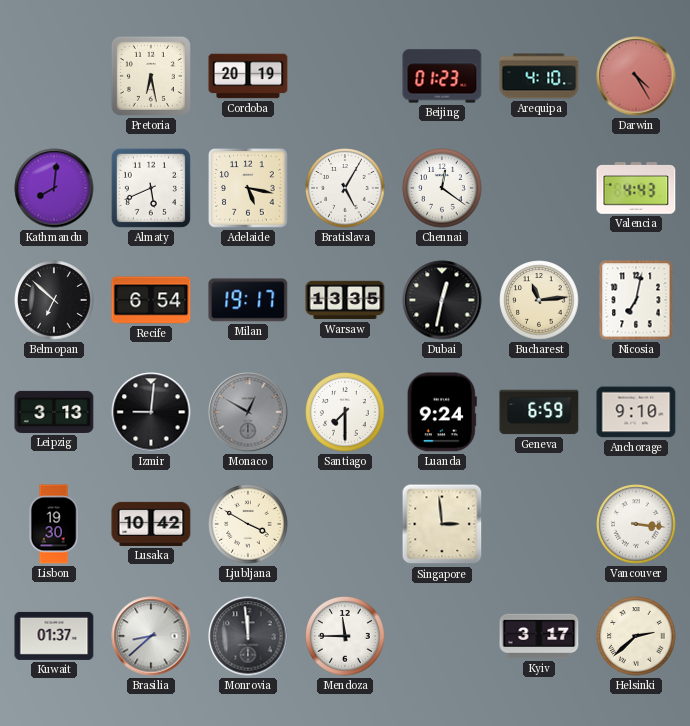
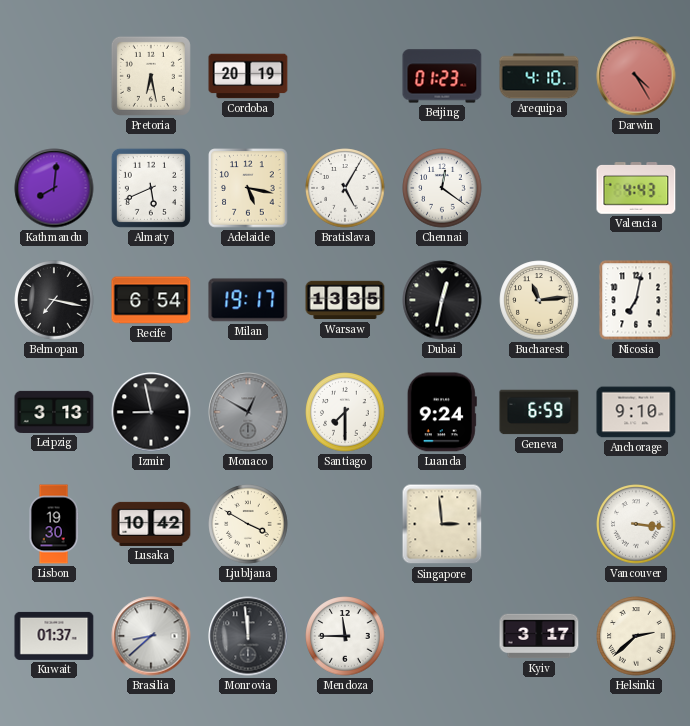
Belmopan: 6:52 -> 7:17 (54, 300)
Izmir: 9:01 -> 8:58 (151, 412)
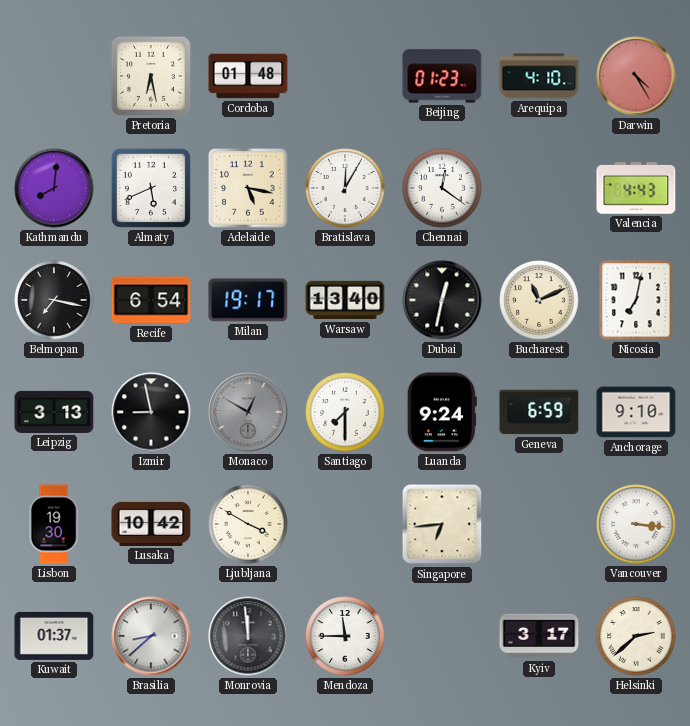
Cordoba: 20:19 -> 01:48 (248, 76)
Bratislava: 5:05 -> 12:05 (345, 188)
Warsaw: 13:35 -> 13:40 (345, 300)
Bucharest: 11:14 -> 11:11 (539, 300)
Singapore: 2:59 -> 6:44 (442, 524)
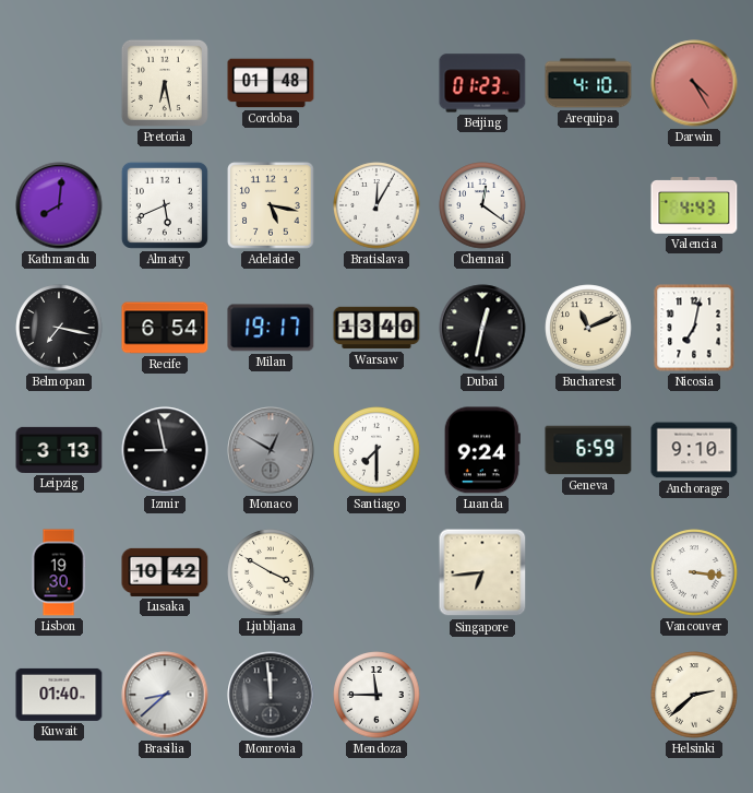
Kuwait: 01:37 -> 01:40 (59, 695)
Kyiv: 3:17 -> none (539, 636)
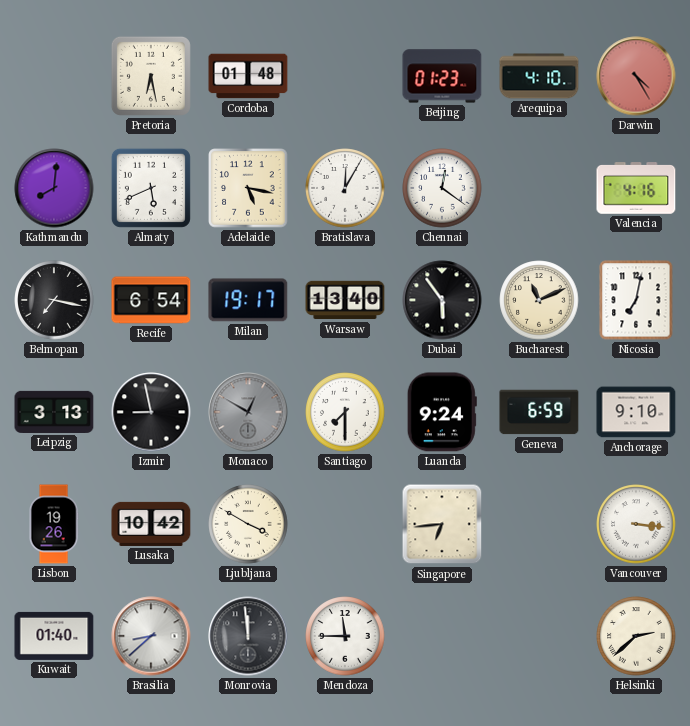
Valencia: 4:43 -> 4:16 (636, 188)
Dubai: 12:32 -> 5:54 (442, 300)
Lisbon: 19:30 -> 19:26 (54, 524)
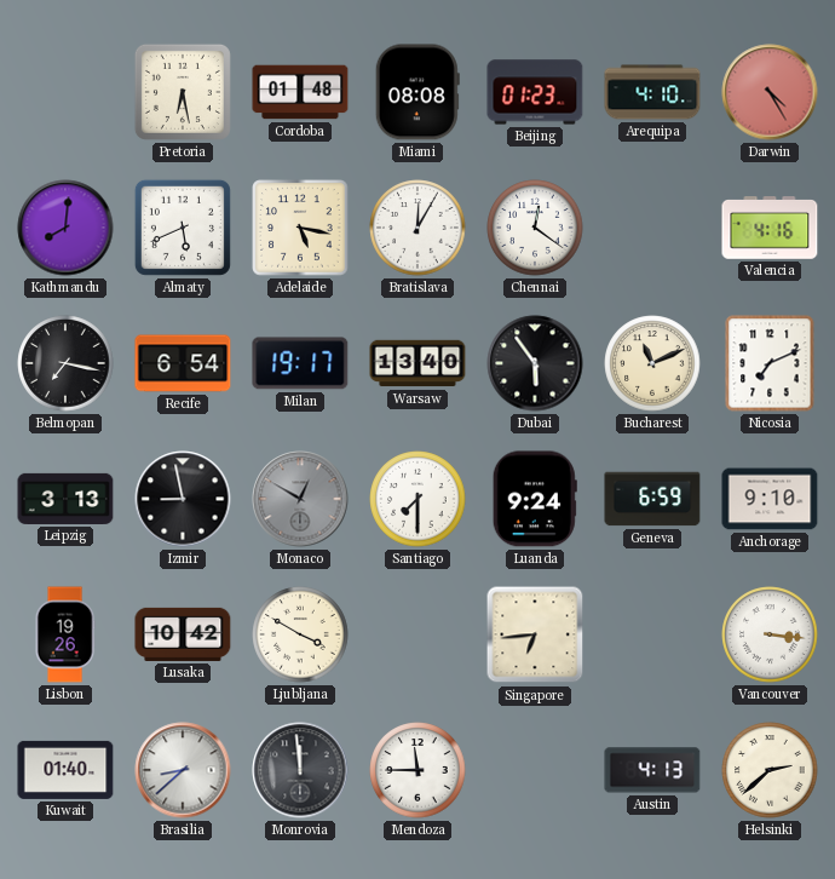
Miami: none -> 08:08 (417, 92)
Nicosia: 7:02 -> 7:11 (770, 363)
Austin: none -> 4:13 (652, 770)
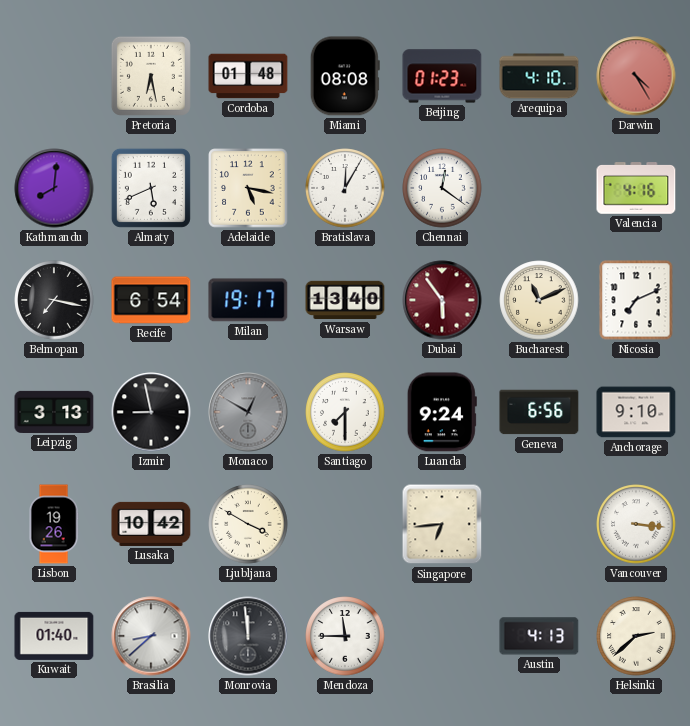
Dubai dial: black -> burgundy (442, 300)
Geneva: 6:59 -> 6:56 (539, 412)
